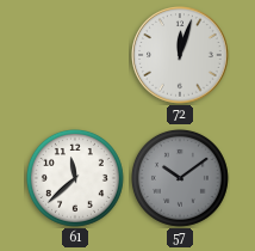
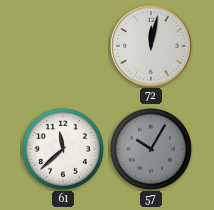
72: 12:03 -> 12:02 (151, 46)
57: 10:09 -> 10:05 (151, 149)
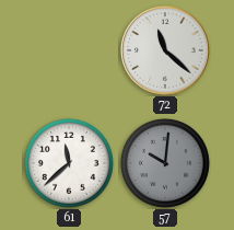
72: 12:02 -> 11:22 (165, 50)
57: 10:05 -> 10:01 (165, 163)
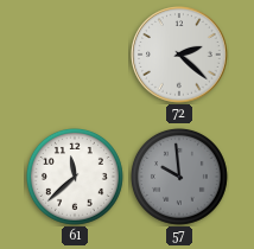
72: 11:22 -> 2:22 (179, 55)
57: 10:01 -> 9:59 (179, 177)
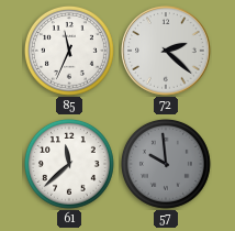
85: none -> 11:34 (69, 51)
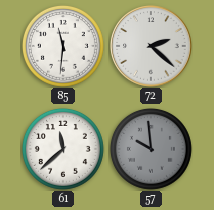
85: 11:34 -> 11:31 (63, 46)
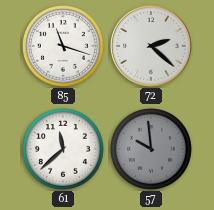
85: 11:31 -> 11:18 (63, 46)
